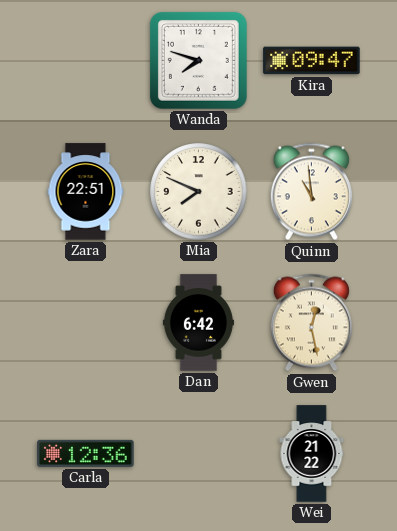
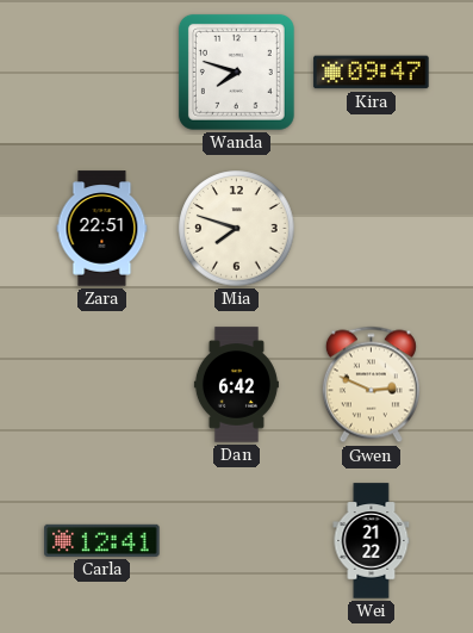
Mia: 7:49 -> 7:48 (237, 229)
Quinn: 10:59 -> none (311, 192)
Gwen: 12:28 -> 2:49 (371, 385)
Carla: 12:36 -> 12:41 (102, 540)
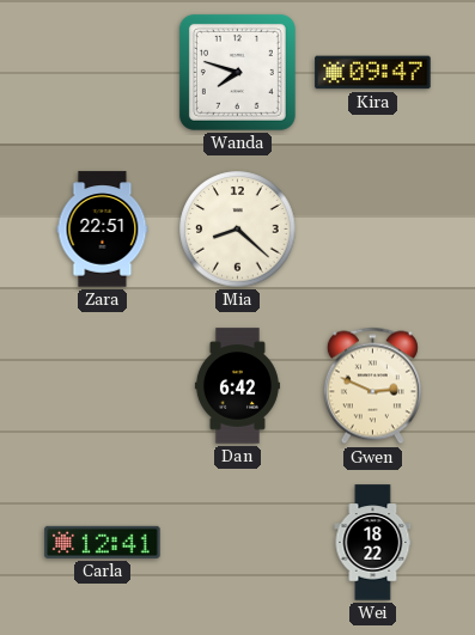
Mia: 7:48 -> 8:22 (238, 230)
Wei: 21:22 -> 18:22 (373, 543)
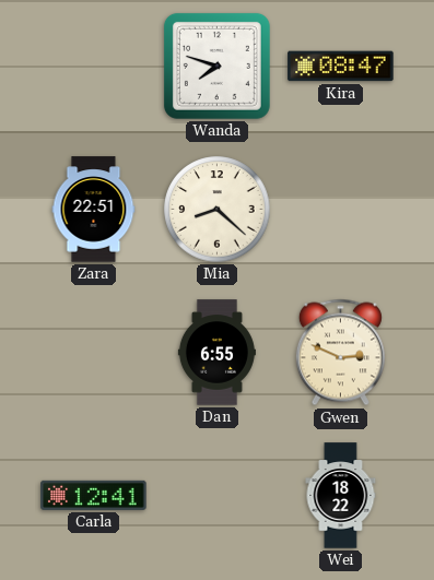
Kira: 09:47 -> 08:47 (341, 67)
Dan: 6:42 -> 6:55 (216, 353)
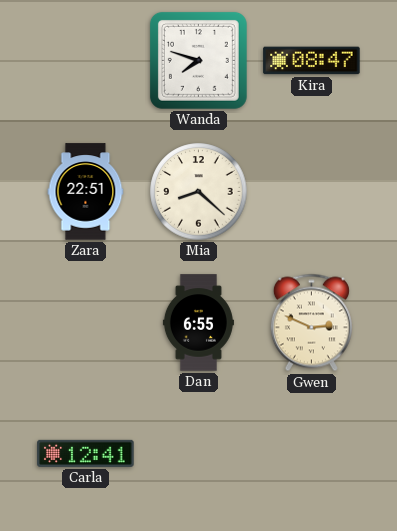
Wei: 18:22 -> none (341, 496)
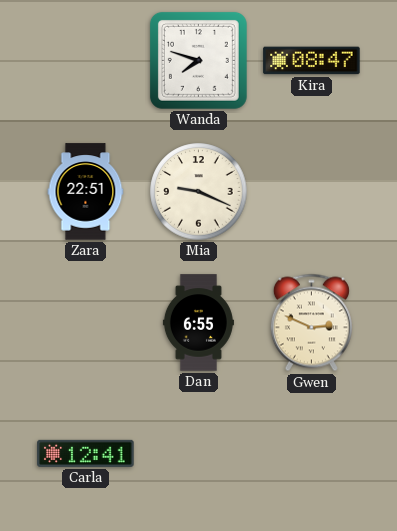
Mia: 8:22 -> 9:19 (199, 192)
